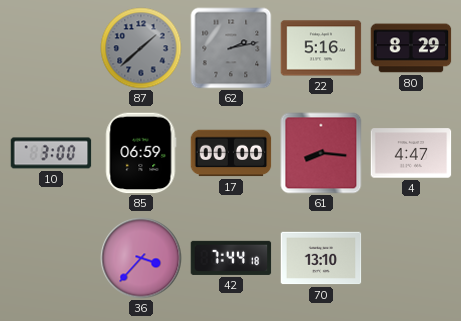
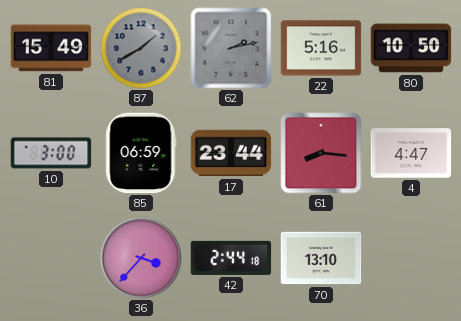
81: none -> 15:49 (51, 48)
87: 1:38 -> 1:40 (141, 48)
80: 8:29 -> 10:50 (411, 48)
17: 00:00 -> 23:44 (231, 153)
42: 7:44 -> 2:44 (231, 258)
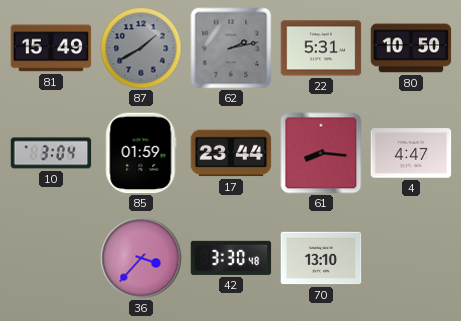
22: 5:16 -> 5:31 (321, 48)
10: 3:00 -> 3:04 (51, 153)
85: 06:59 -> 01:59 (141, 153)
42: 2:44 -> 3:30 (231, 258)
